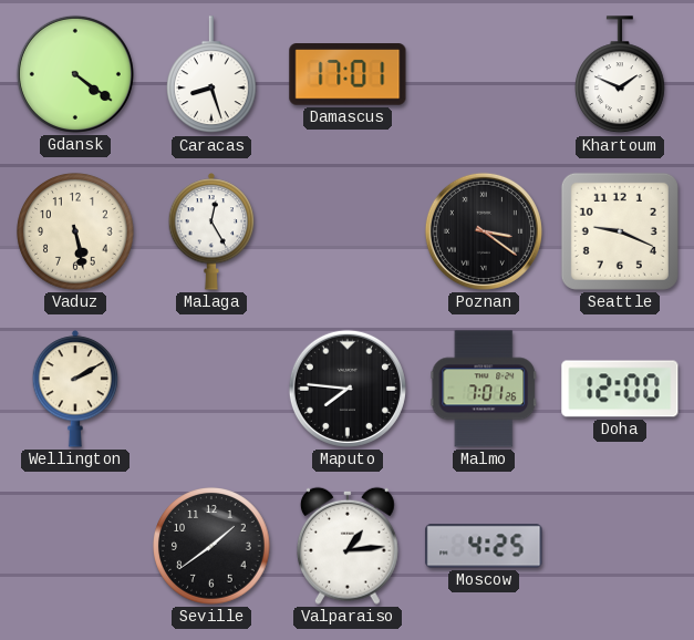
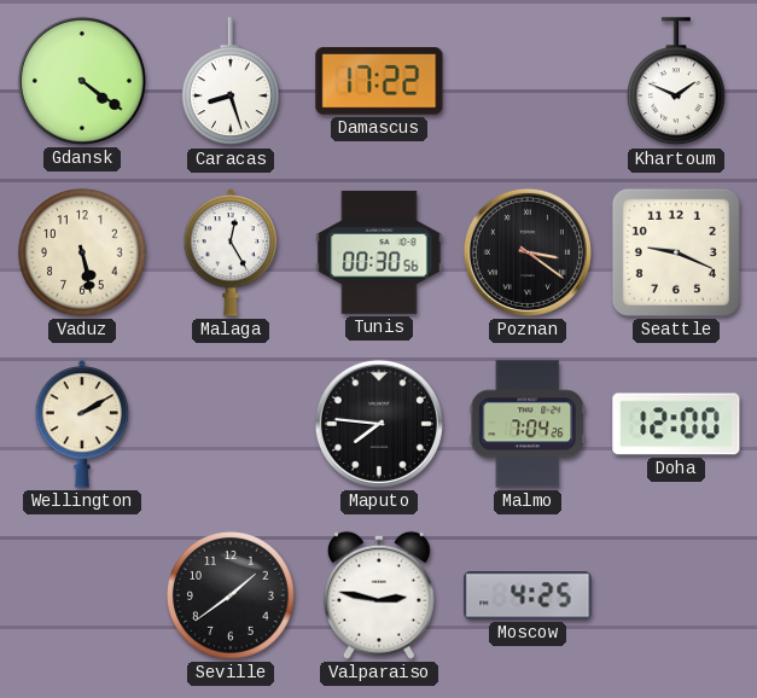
Damascus: 17:01 -> 17:22 (379, 81)
Tunis: none -> 00:30 (379, 252)
Malmo: 7:01 -> 7:04 (526, 424)
Valparaiso: 1:14 -> 2:47 (379, 595)
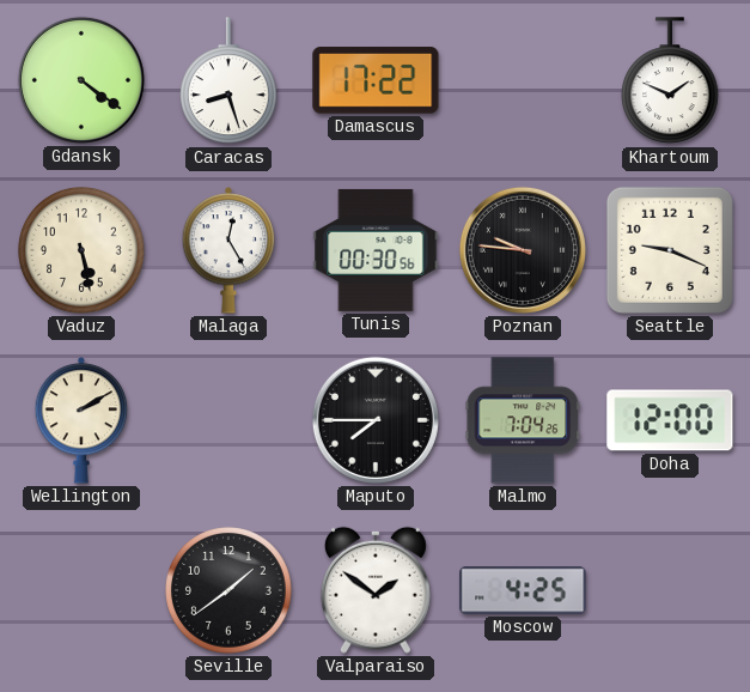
Poznan: 3:21 -> 9:46 (523, 250)
Maputo: 7:46 -> 7:45 (376, 420)
Valparaiso: 2:47 -> 1:51 (376, 590)
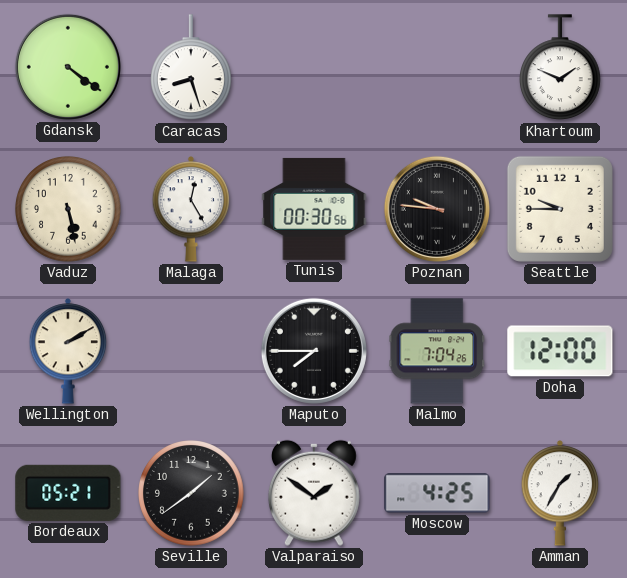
Damascus: 17:22 -> none (376, 80)
Seattle: 9:19 -> 9:45 (560, 209)
Bordeaux: none -> 05:21 (68, 493)
Amman: none -> 1:35 (560, 493)
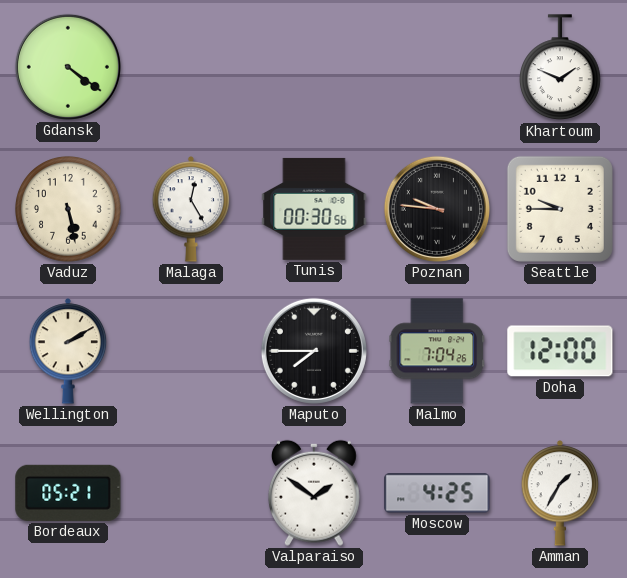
Caracas: 8:27 -> none (192, 68)
Seville: 1:39 -> none (191, 493)
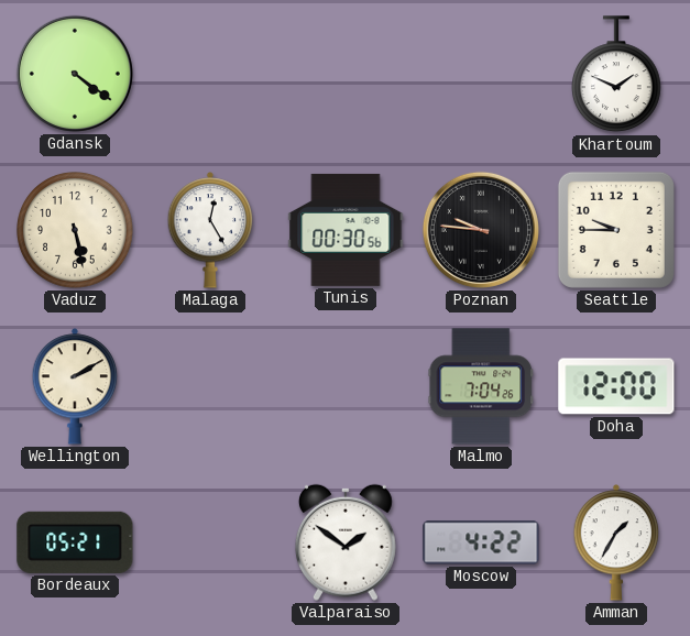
Maputo: 7:45 -> none (314, 351)
Moscow: 4:25 -> 4:22 (481, 542)
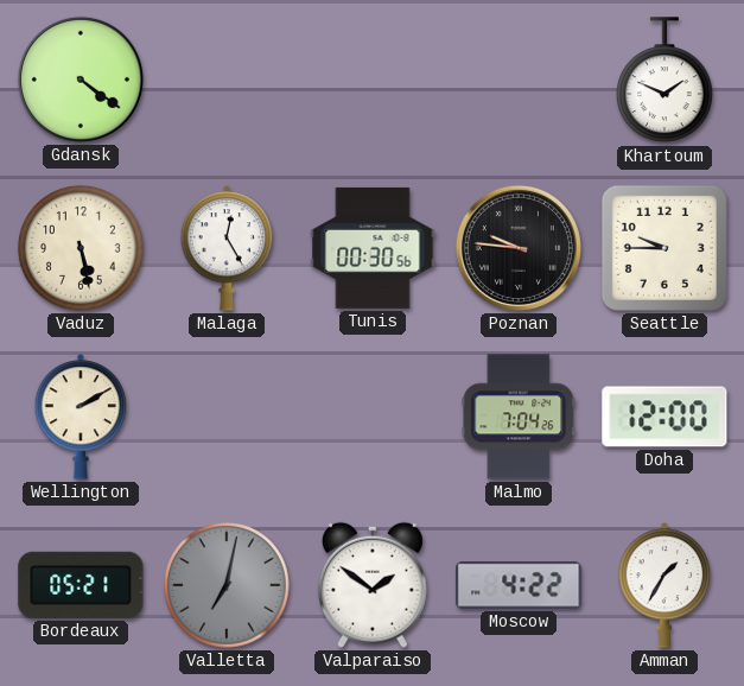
Valletta: none -> 7:02 (227, 585)
